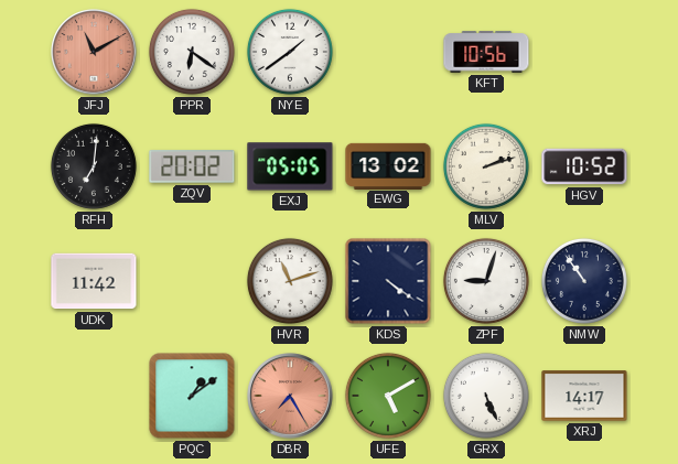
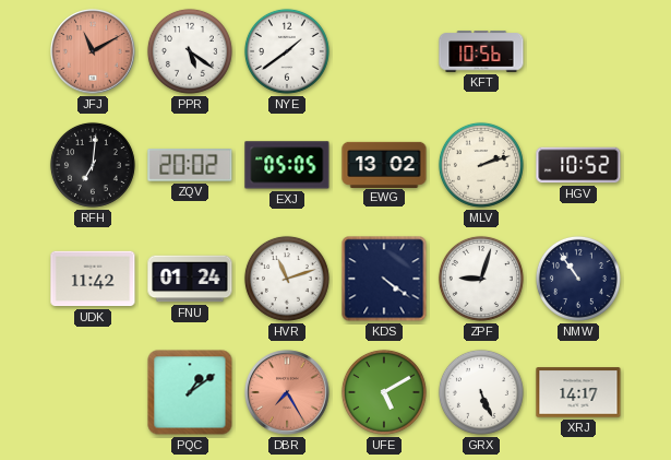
PPR: 6:21 -> 5:21 (190, 51)
FNU: none -> 01:24 (190, 279)
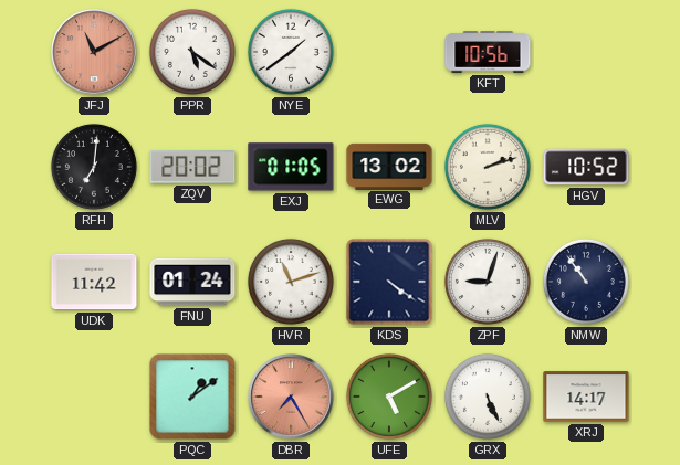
EXJ: 05:05 -> 01:05 (291, 167)
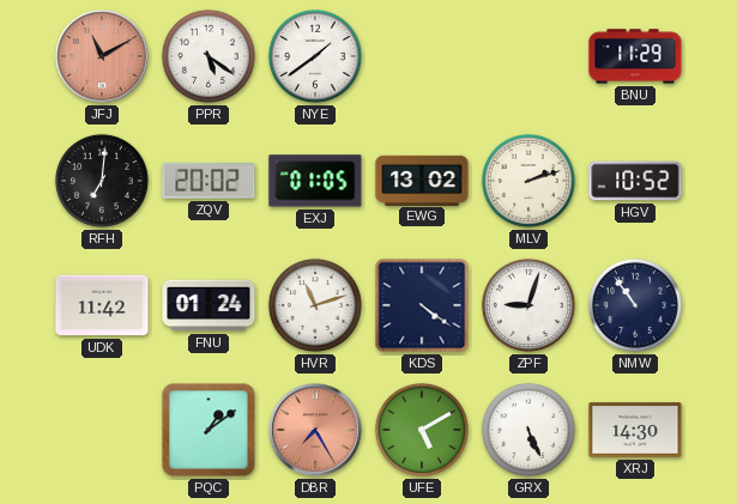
KFT: 10:56 -> none (488, 52)
BNU: none -> 11:29 (635, 56)
XRJ: 14:17 -> 14:30 (635, 430)
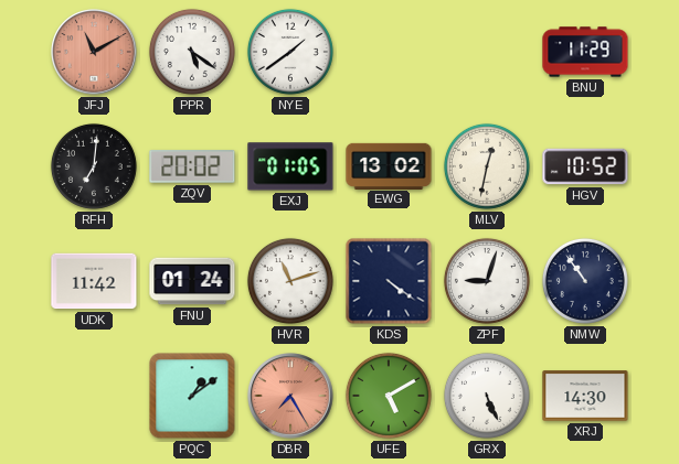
MLV: 2:12 -> 12:32 (487, 166)
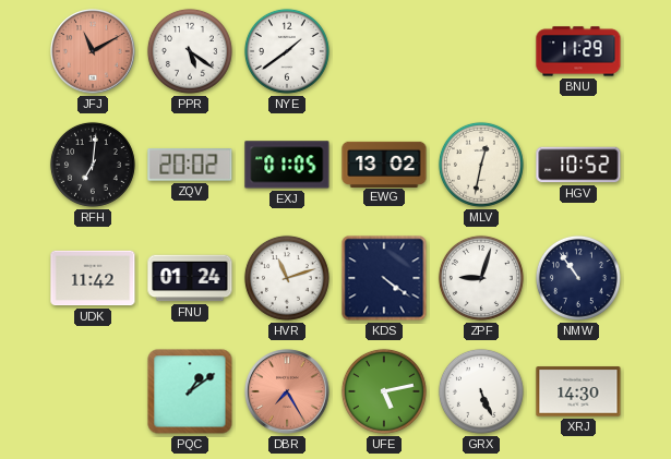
UFE: 5:10 -> 5:13 (384, 391)
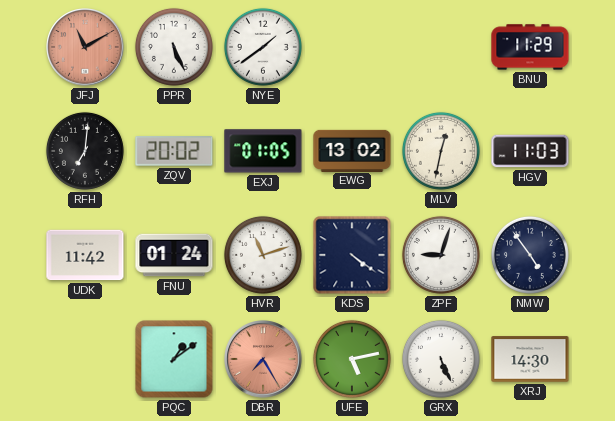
PPR: 5:21 -> 5:26 (174, 47)
HGV: 10:52 -> 11:03 (530, 151)
NMW: 10:54 -> 4:54 (530, 255)
